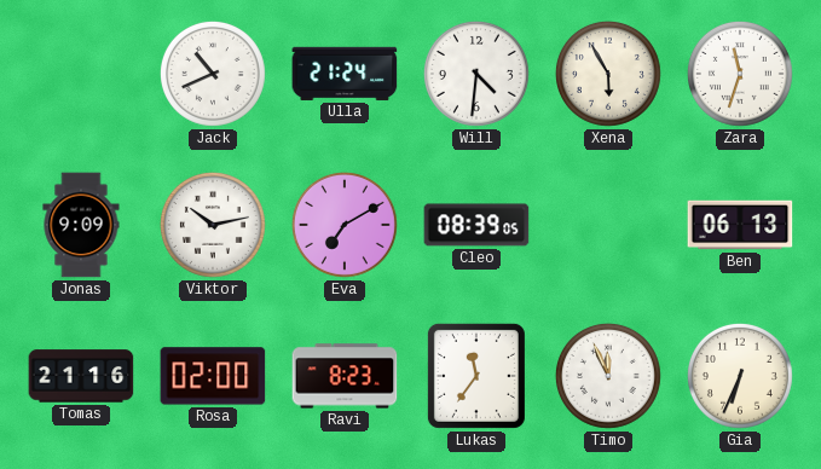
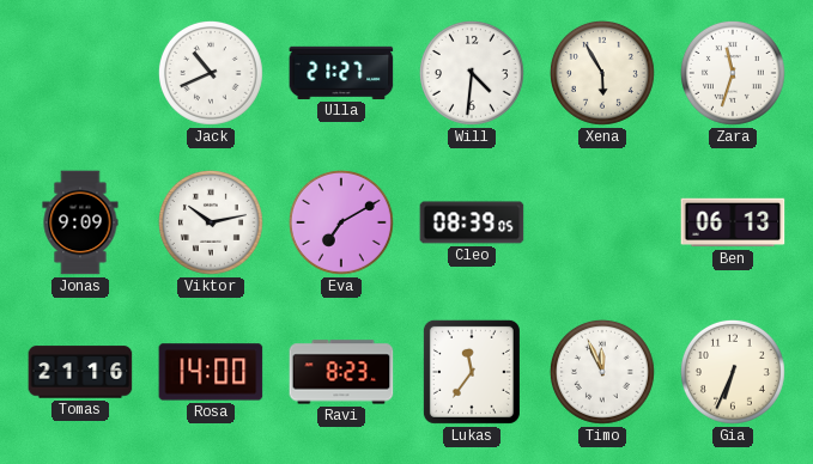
Ulla: 21:24 -> 21:27 (341, 73)
Rosa: 02:00 -> 14:00 (211, 372)
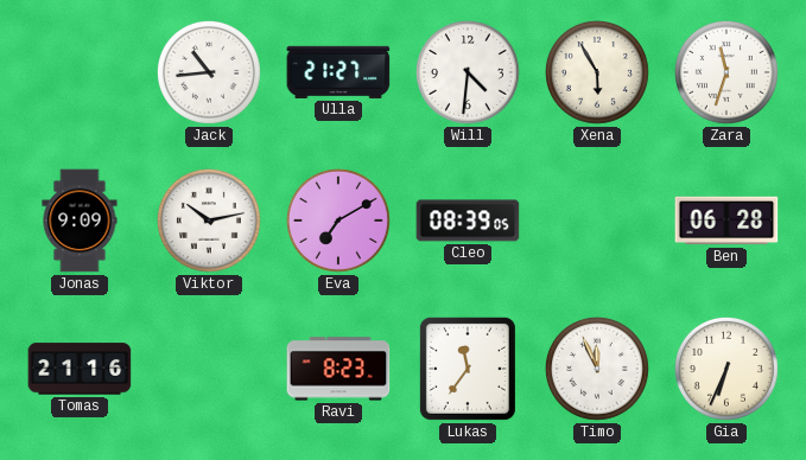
Jack: 10:41 -> 10:44 (209, 72)
Ben: 06:13 -> 06:28 (726, 221)
Rosa: 14:00 -> none (211, 372)
